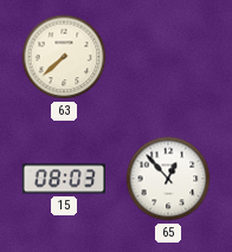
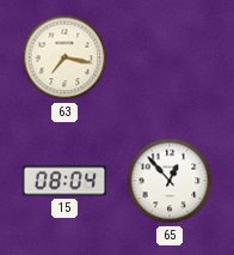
63: 7:38 -> 7:17 (64, 57)
15: 08:03 -> 08:04 (63, 181)
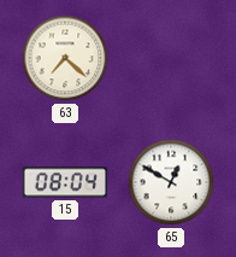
63: 7:17 -> 7:22 (65, 58)
65: 12:53 -> 12:50 (171, 182)
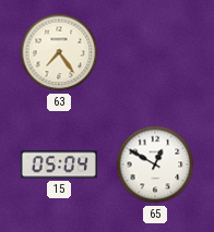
63: 7:22 -> 7:24 (59, 52)
15: 08:04 -> 05:04 (58, 164)
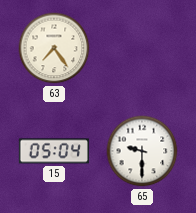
65: 12:50 -> 9:30 (142, 151)
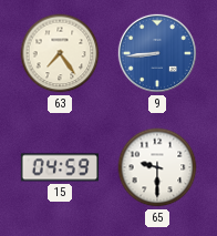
9: none -> 8:44 (157, 53)
15: 05:04 -> 04:59 (59, 167)
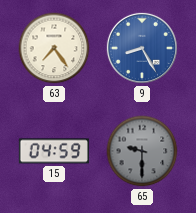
9: 8:44 -> 8:25 (142, 48)
65 dial: white -> grey (142, 151)
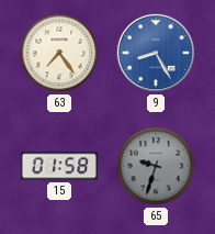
15: 04:59 -> 01:58 (58, 166)
65: 9:30 -> 9:33 (156, 166)
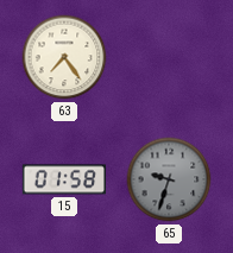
9: 8:25 -> none (156, 53)
